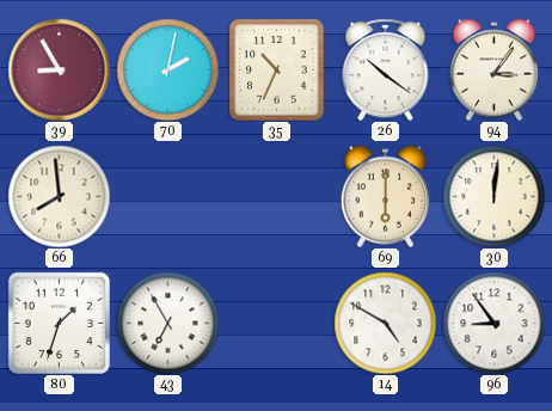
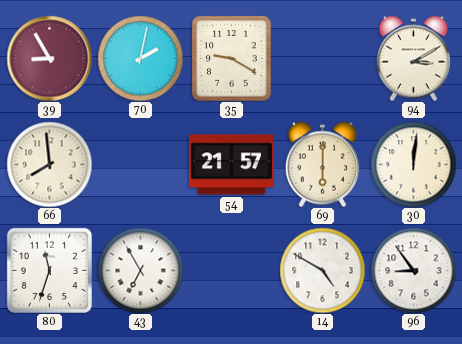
35: 10:34 -> 9:20 (232, 58)
26: 10:21 -> none (386, 69)
94: 3:06 -> 3:10 (413, 58)
54: none -> 21:57 (231, 165)
80: 1:33 -> 11:33 (49, 270)
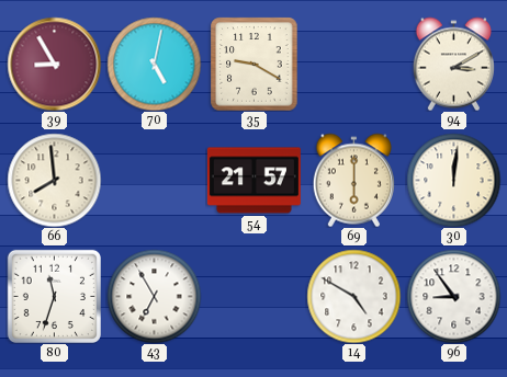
70: 2:02 -> 5:02 (154, 64)
